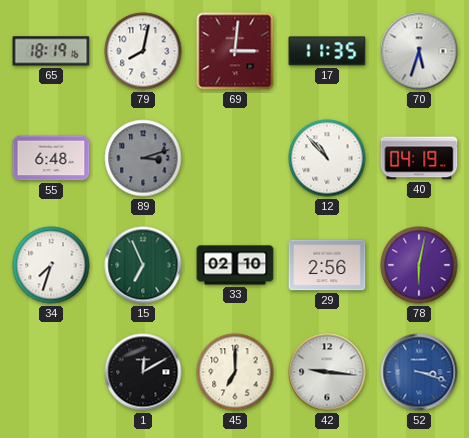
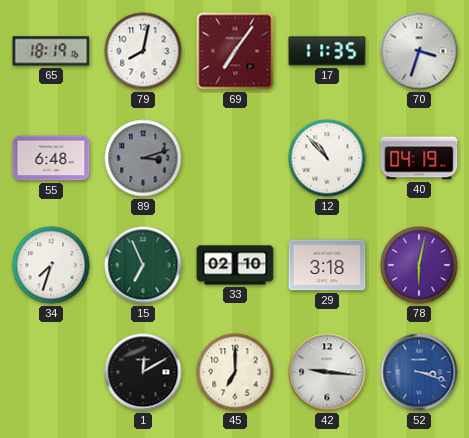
69: 3:01 -> 7:06 (235, 51)
70: 5:33 -> 3:33 (419, 51)
29: 2:56 -> 3:18 (327, 265)
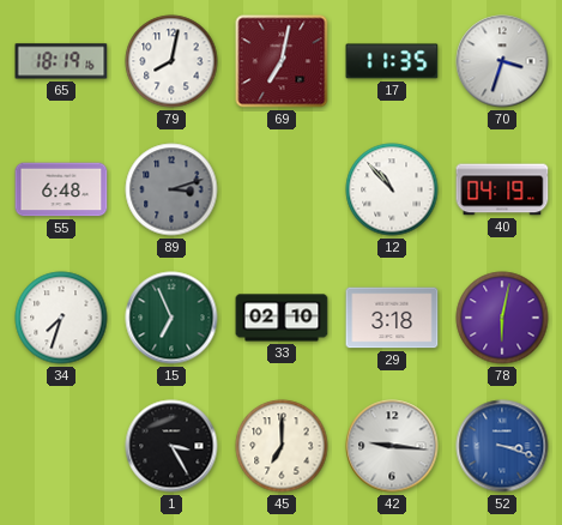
69: 7:06 -> 7:02 (282, 61)
1: 12:10 -> 3:25 (171, 446)
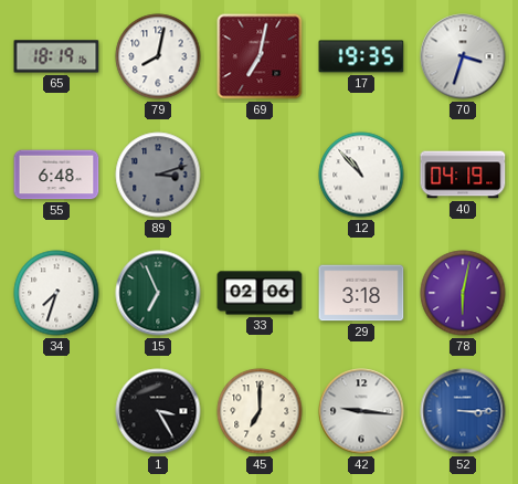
17: 11:35 -> 19:35 (361, 56)
33: 02:10 -> 02:06 (260, 293)
52: 3:18 -> 3:15 (463, 411)
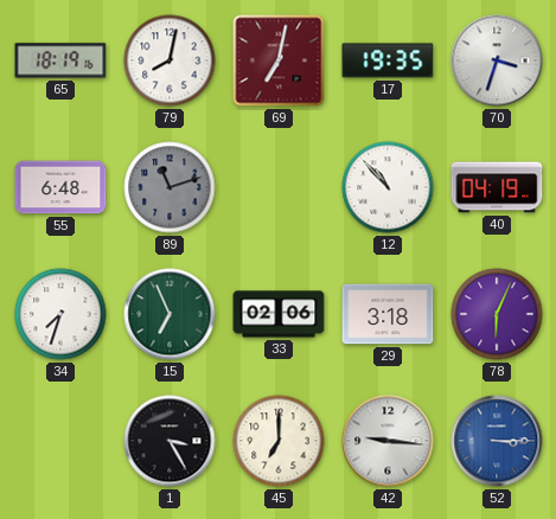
89: 3:12 -> 11:12 (170, 187)
78: 6:02 -> 6:04 (497, 314)
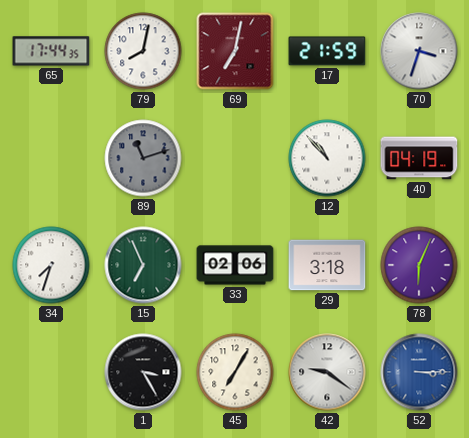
65: 18:19 -> 17:44 (51, 51)
17: 19:35 -> 21:59 (327, 51)
55: 6:48 -> none (60, 187)
45: 7:00 -> 7:05 (235, 372)
42: 9:16 -> 9:21 (327, 372)
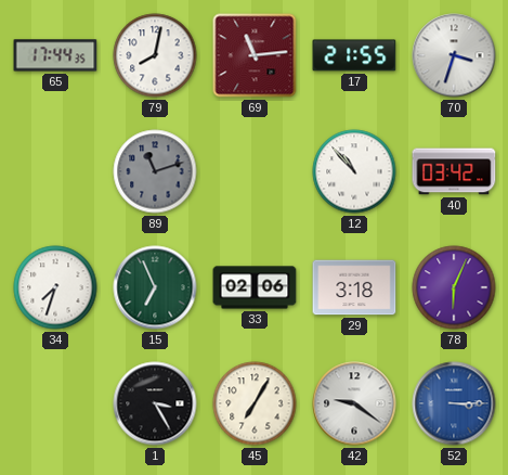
69: 7:02 -> 11:14 (255, 55)
17: 21:59 -> 21:55 (354, 55)
40: 04:19 -> 03:42 (454, 171)
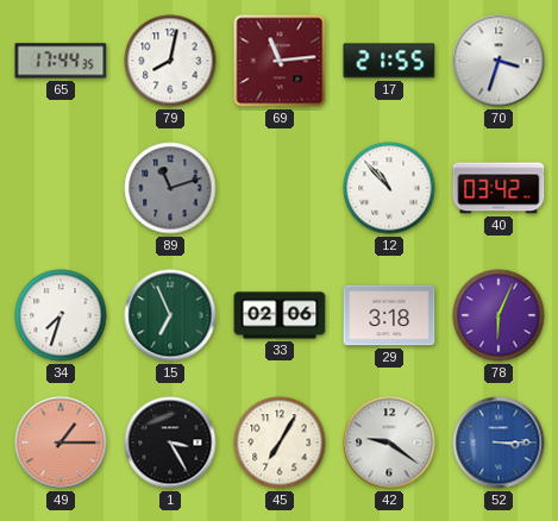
49: none -> 1:15 (61, 442)
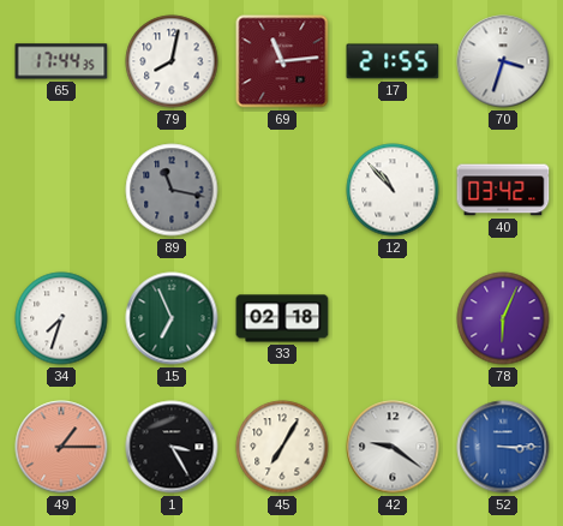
89: 11:12 -> 11:17 (172, 190)
33: 02:06 -> 02:18 (282, 318)
29: 3:18 -> none (389, 315)
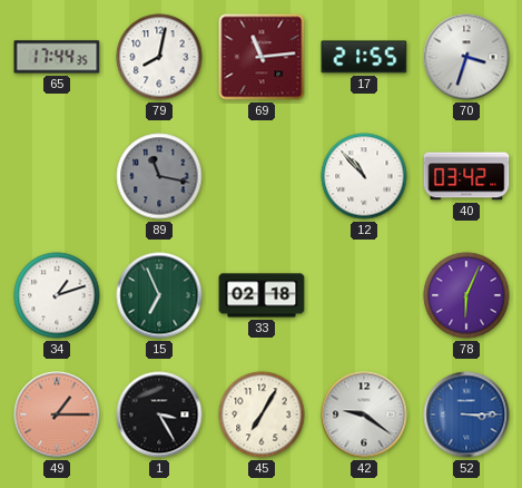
34: 7:33 -> 1:12 (57, 295)
